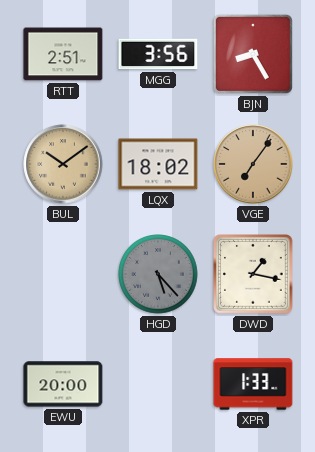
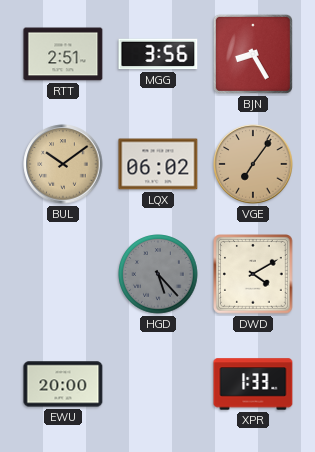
LQX: 18:02 -> 06:02 (158, 164)
DWD: 1:17 -> 4:10 (254, 275)
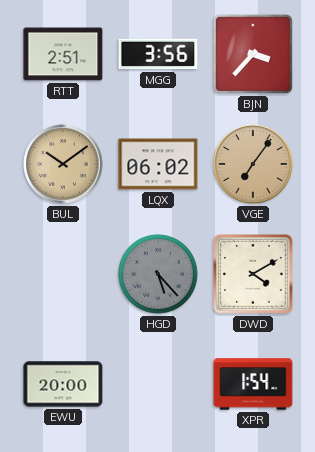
BJN: 8:25 -> 3:37 (253, 54)
XPR: 1:33 -> 1:54 (253, 384)
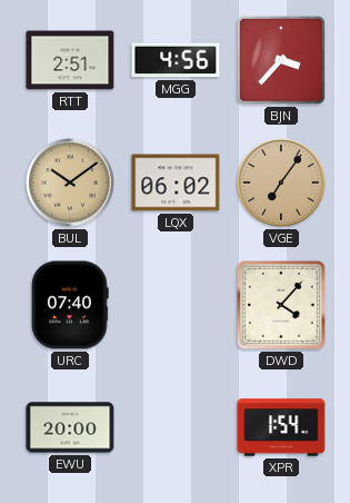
MGG: 3:56 -> 4:56 (176, 60)
URC: none -> 07:40 (70, 305)
HGD: 5:23 -> none (158, 274)
DWD: 4:10 -> 4:07 (282, 306)
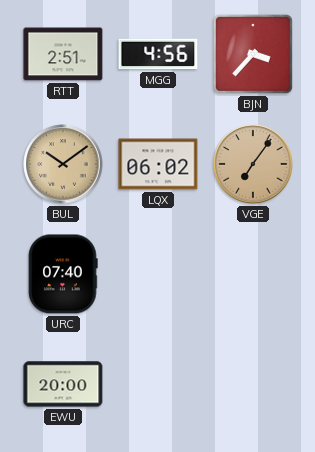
DWD: 4:07 -> none (282, 306)
XPR: 1:54 -> none (281, 427)
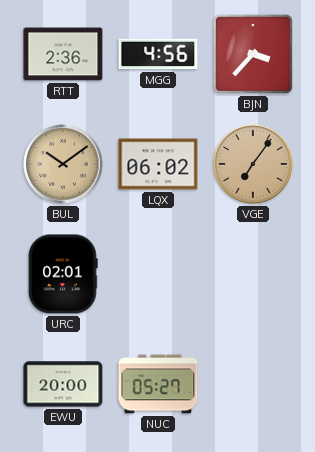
RTT: 2:51 -> 2:36 (63, 54)
URC: 07:40 -> 02:01 (63, 274)
NUC: none -> 05:27 (158, 384)
